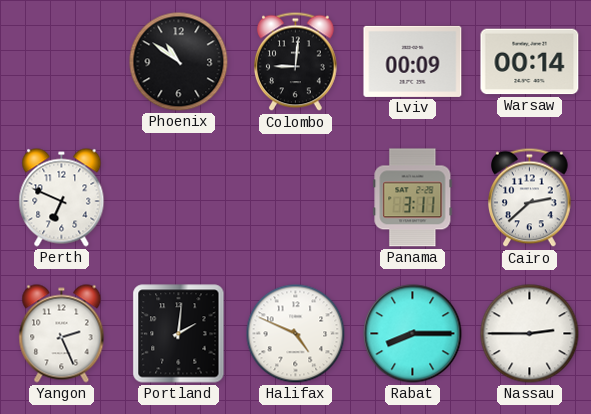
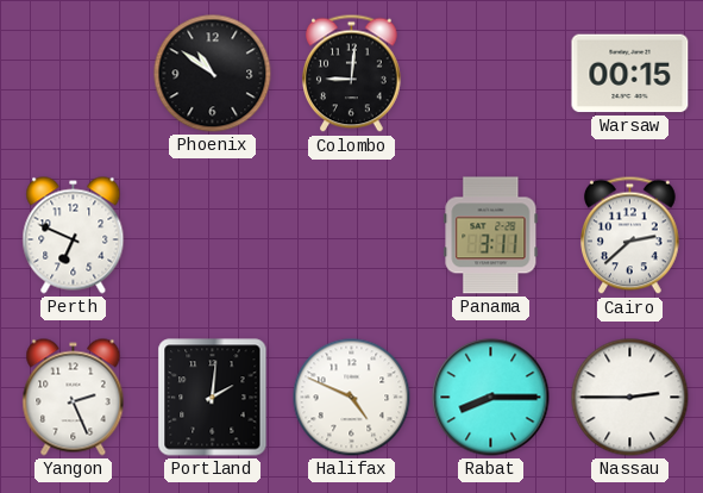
Lviv: 00:09 -> none (413, 61)
Warsaw: 00:14 -> 00:15 (630, 74)
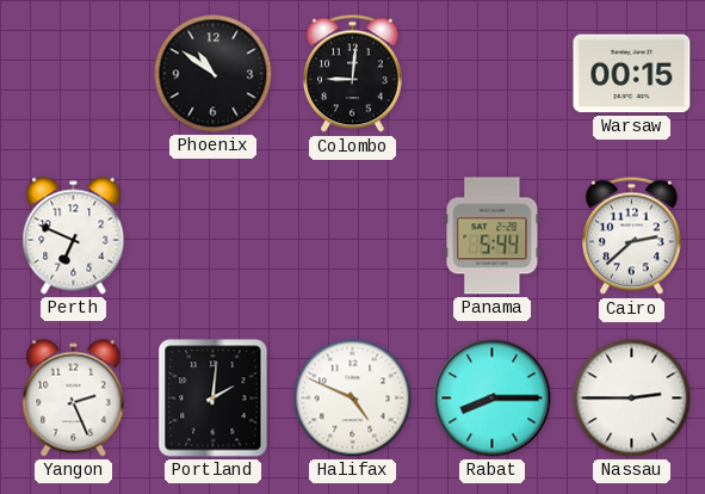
Panama: 3:11 -> 5:44 (493, 236)
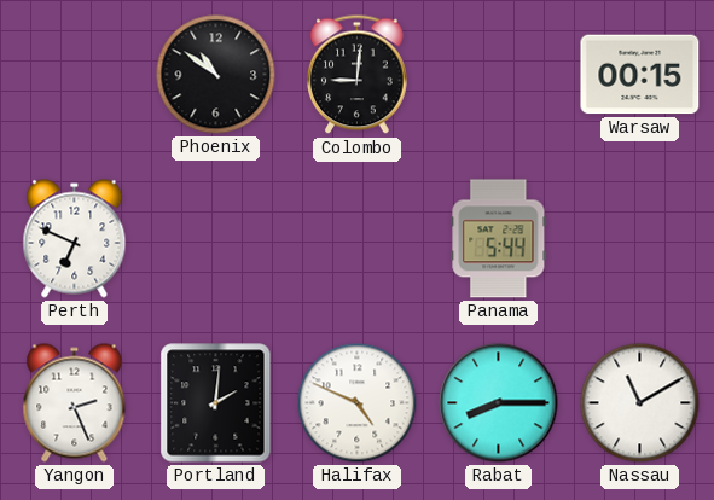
Cairo: 2:38 -> none (632, 236)
Nassau: 2:45 -> 11:10 (640, 403)
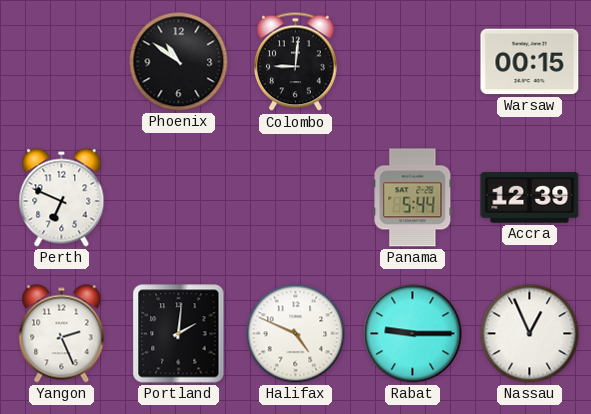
Accra: none -> 12:39 (530, 198)
Rabat: 8:15 -> 9:15 (413, 334)
Nassau: 11:10 -> 12:56 (530, 334)
